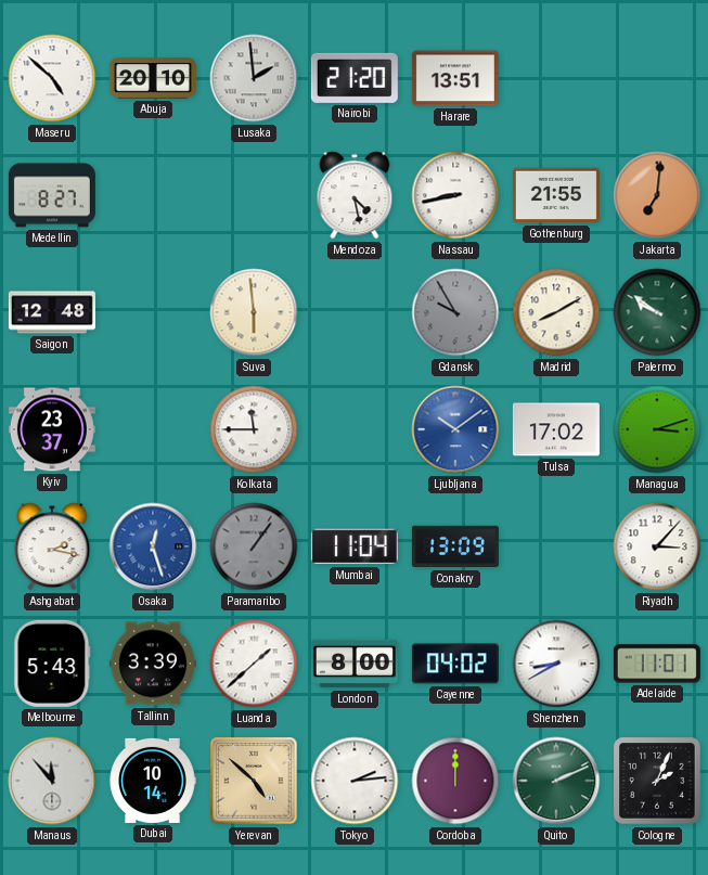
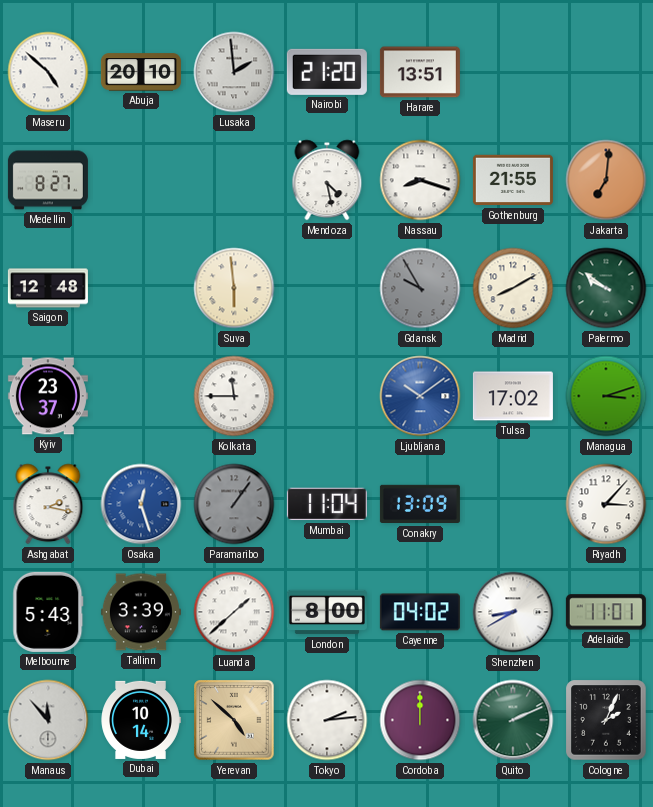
Nassau: 8:43 -> 8:18 (420, 180)
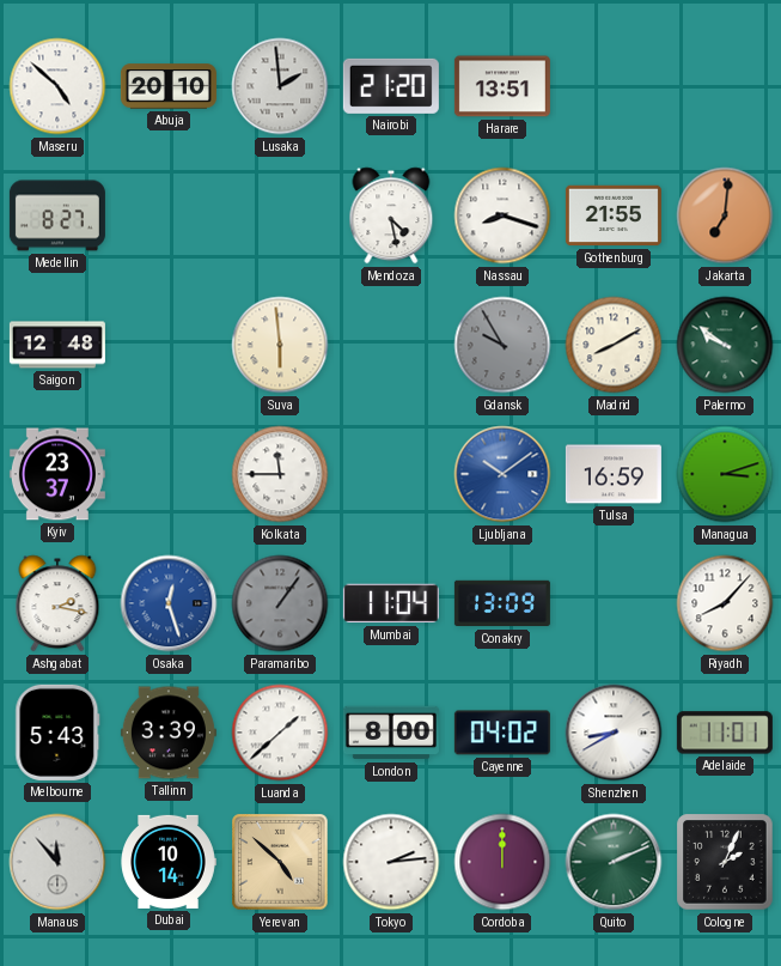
Tulsa: 17:02 -> 16:59 (614, 474)
Riyadh: 3:07 -> 8:07 (725, 603)
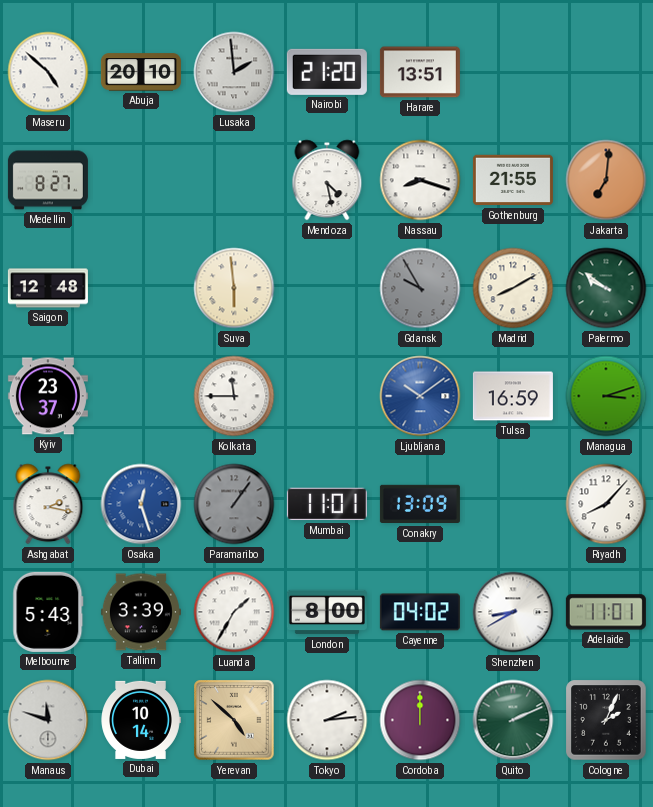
Mumbai: 11:04 -> 11:01 (327, 504)
Luanda: 1:38 -> 1:35 (234, 612)
Manaus: 11:53 -> 11:48 (48, 720)
